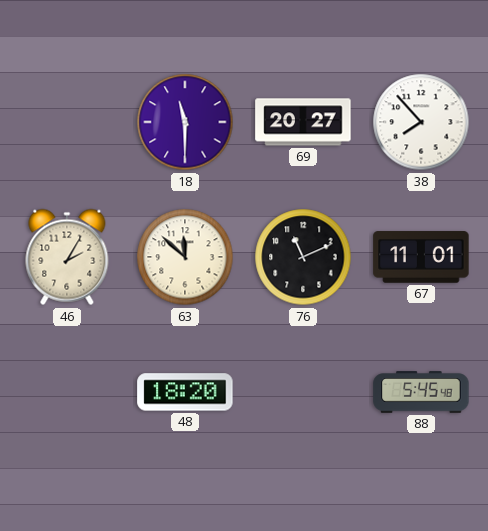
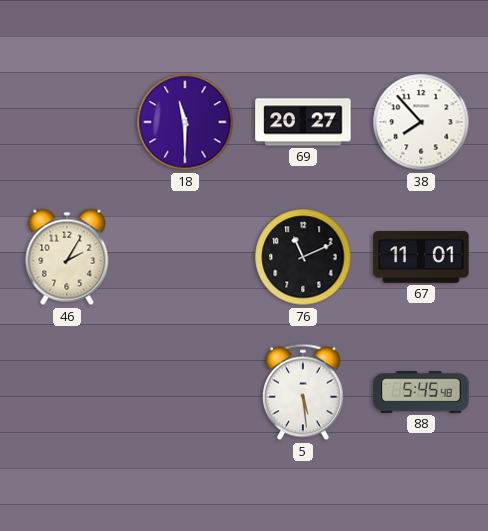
63: 11:52 -> none (185, 257)
48: 18:20 -> none (185, 392)
5: none -> 5:29 (304, 392)
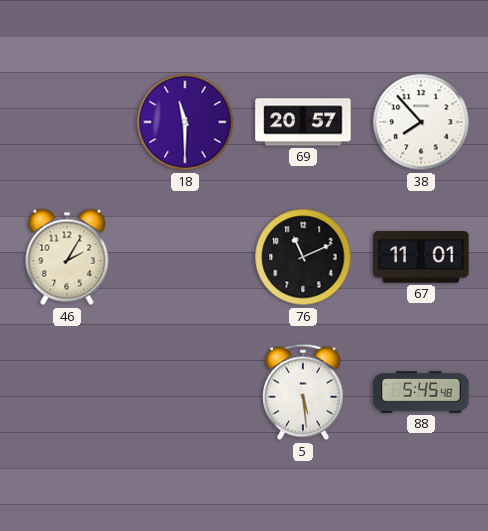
69: 20:27 -> 20:57 (303, 122)
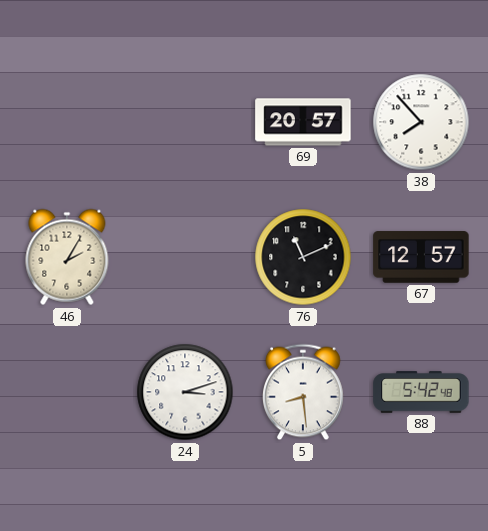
18: 11:30 -> none (185, 122)
67: 11:01 -> 12:57 (421, 257)
24: none -> 3:12 (185, 392)
5: 5:29 -> 8:29 (304, 392)
88: 5:45 -> 5:42 (421, 392)
